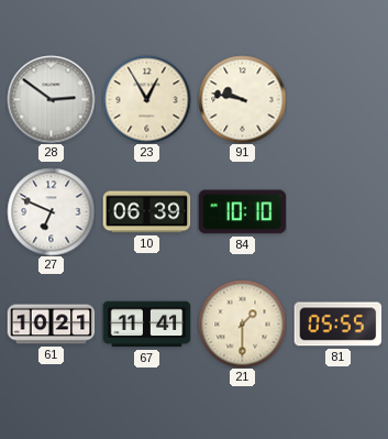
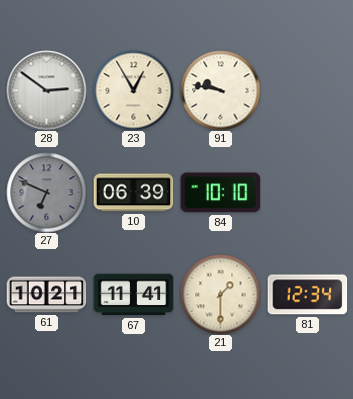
27 dial: white -> grey (46, 192)
81: 05:55 -> 12:34 (307, 295)
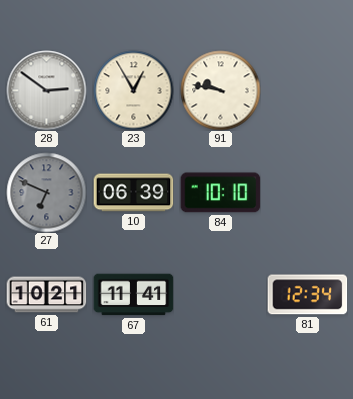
21: 1:30 -> none (220, 294)
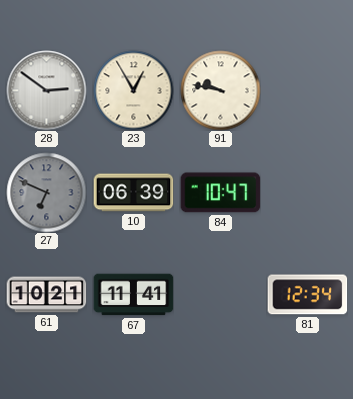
84: 10:10 -> 10:47 (220, 193)
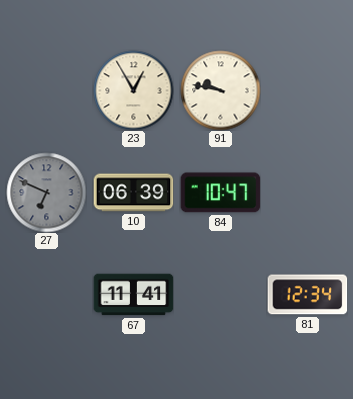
28: 2:51 -> none (46, 90)
61: 10:21 -> none (46, 295)
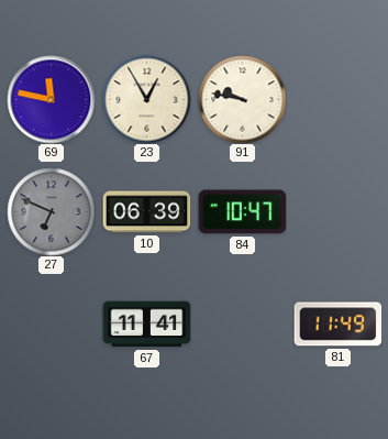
69: none -> 11:47 (51, 99)
81: 12:34 -> 11:49 (337, 325)
